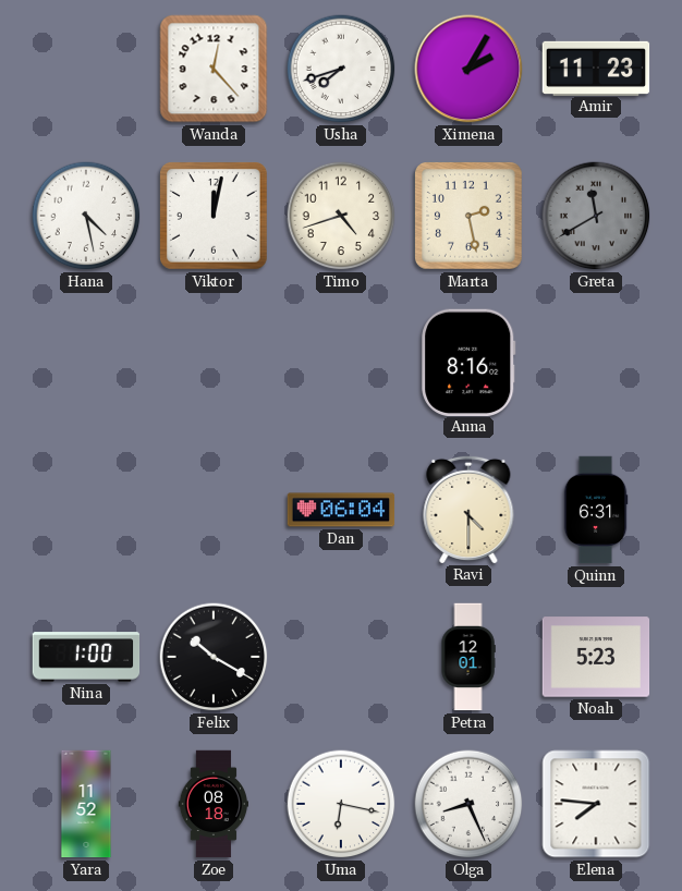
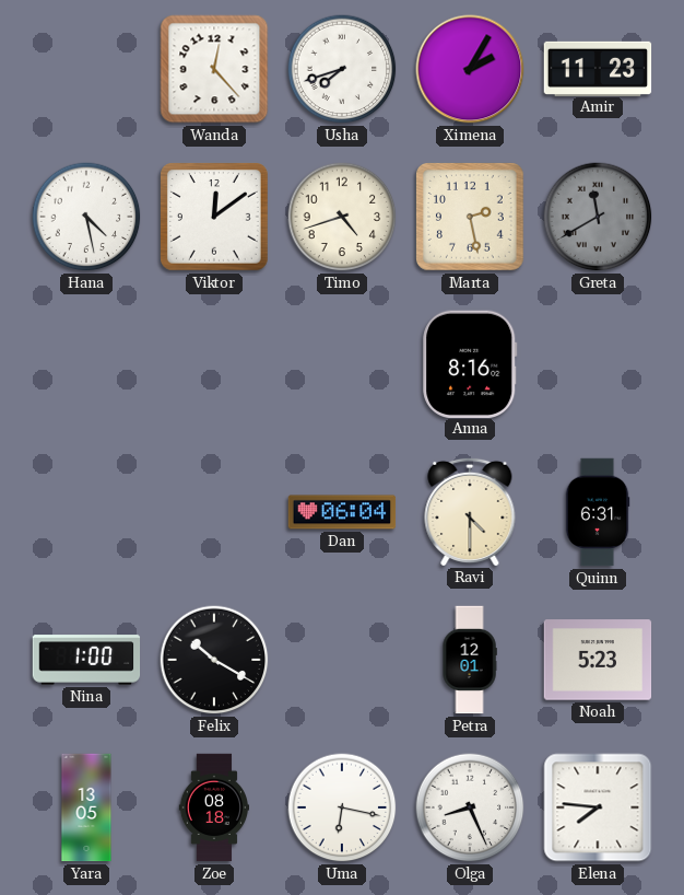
Viktor: 12:02 -> 12:09 (215, 218)
Yara: 11:52 -> 13:05 (86, 807)
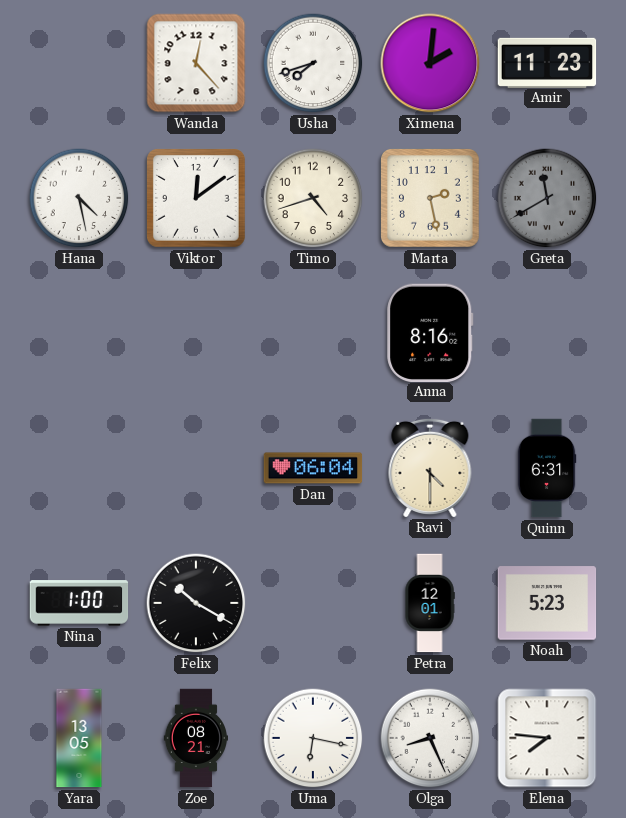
Ximena: 2:05 -> 2:01 (430, 63)
Zoe: 08:18 -> 08:21 (195, 738)
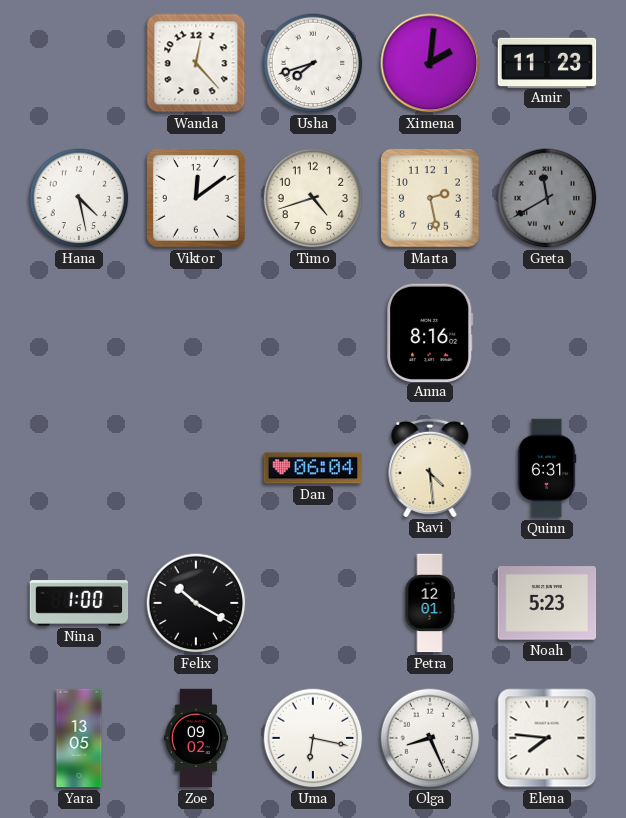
Ravi: 4:30 -> 4:29 (430, 467)
Zoe: 08:21 -> 09:02 (195, 738)
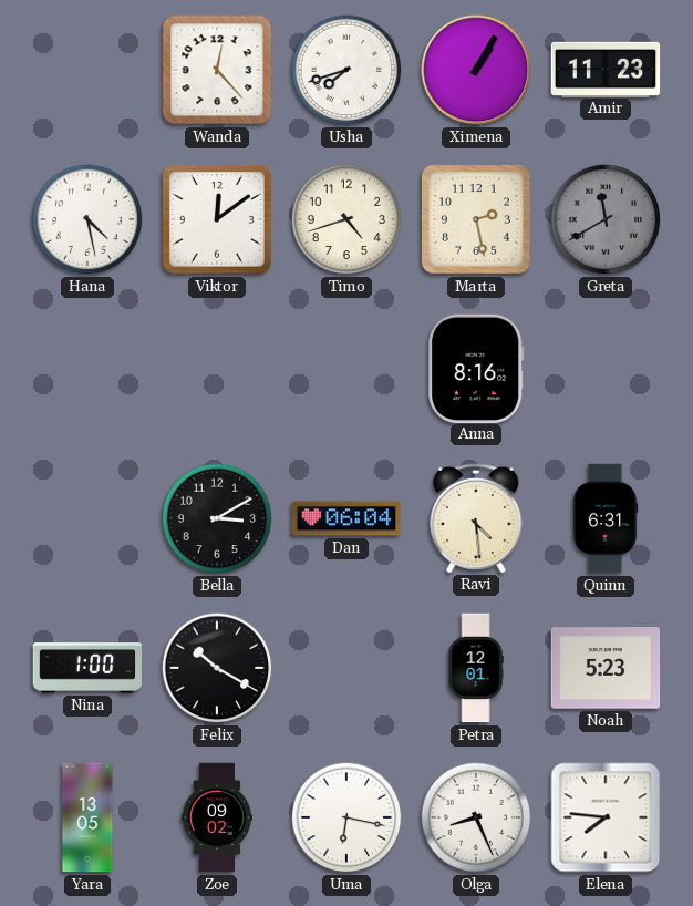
Ximena: 2:01 -> 1:05 (476, 70)
Bella: none -> 3:10 (217, 518)
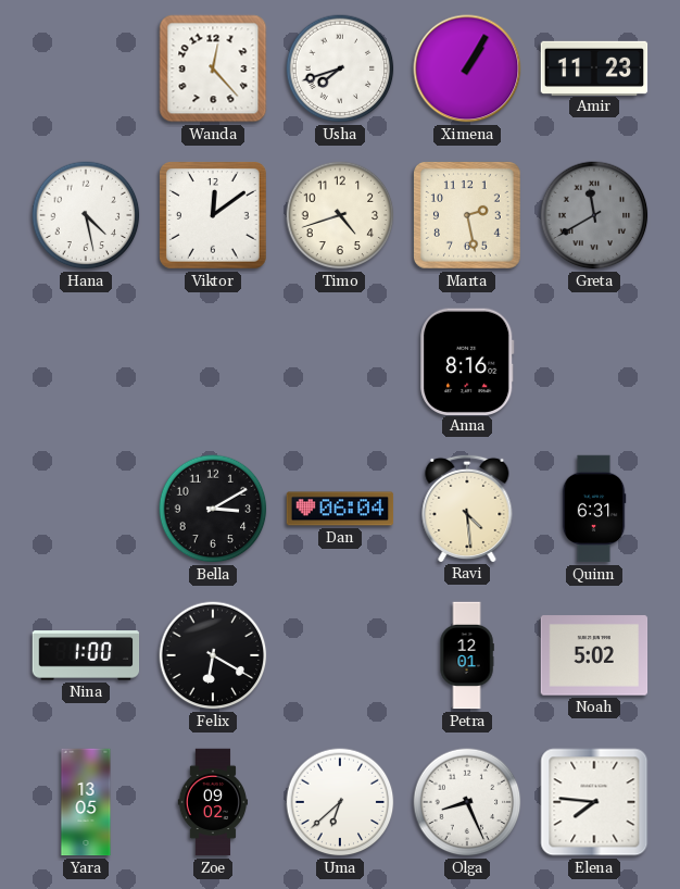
Felix: 10:20 -> 6:20 (213, 655)
Noah: 5:23 -> 5:02 (594, 655)
Uma: 6:17 -> 6:38 (340, 802)
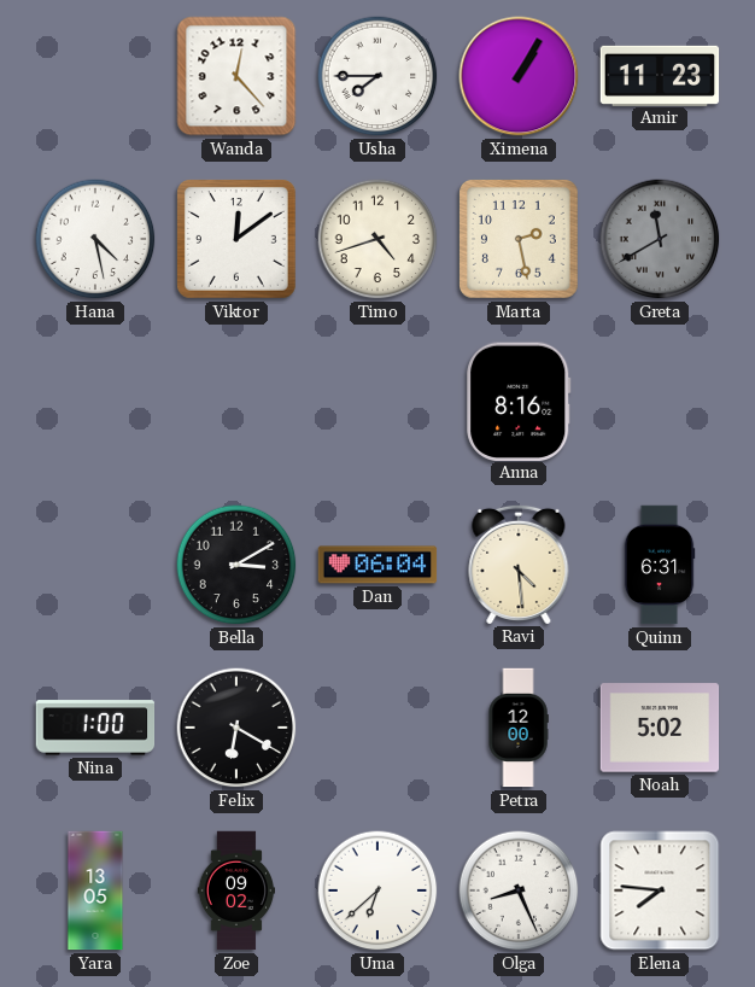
Usha: 7:42 -> 7:45 (377, 76)
Petra: 12:01 -> 12:00 (519, 728)
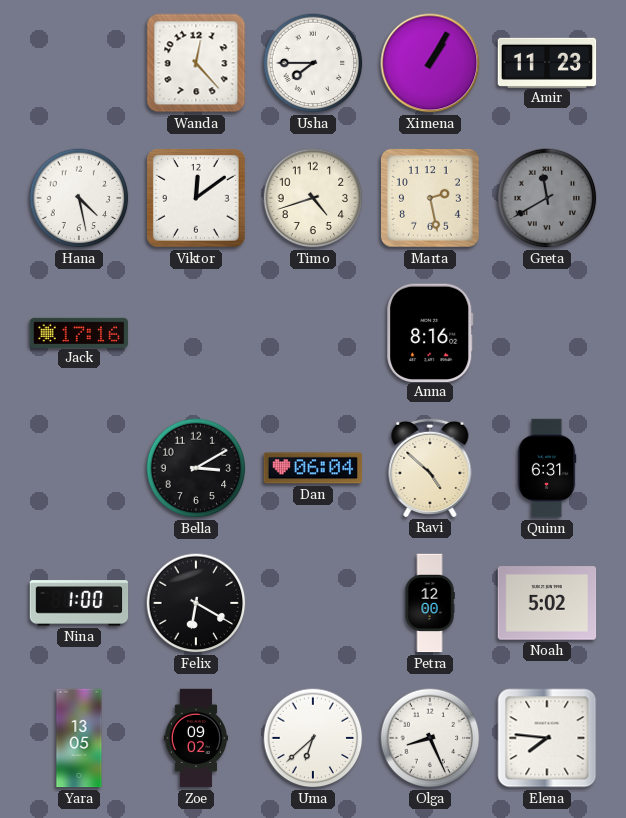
Jack: none -> 17:16 (79, 332)
Ravi: 4:29 -> 4:52 (430, 467)
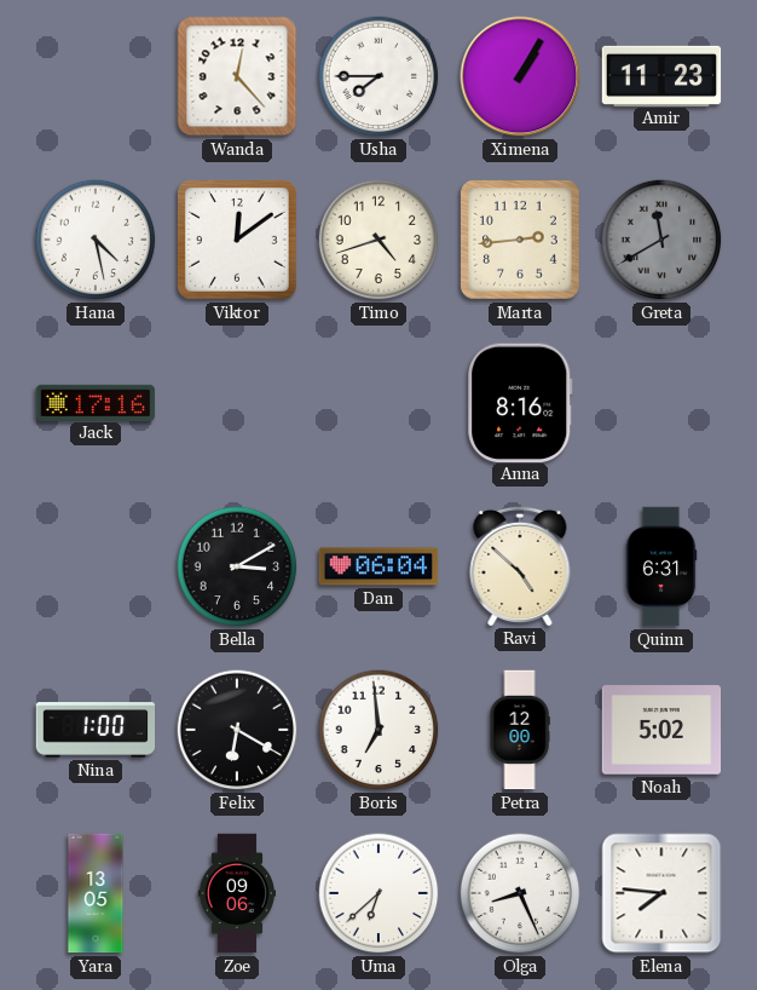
Marta: 2:28 -> 2:44 (521, 241)
Boris: none -> 6:59 (379, 730)
Zoe: 09:02 -> 09:06 (236, 893)
